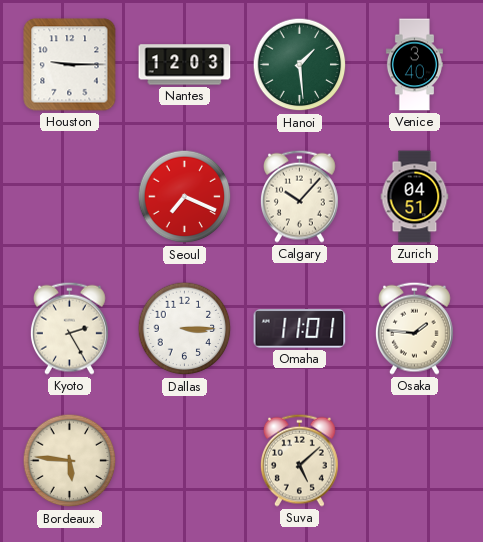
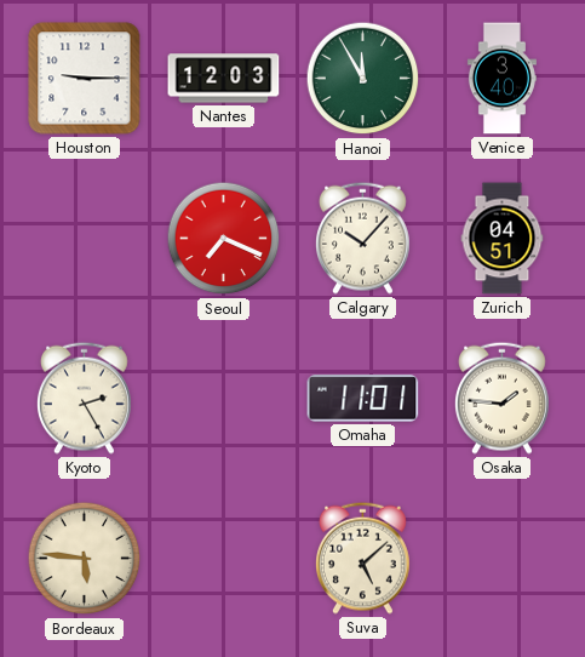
Hanoi: 1:29 -> 11:55 (363, 79)
Dallas: 3:15 -> none (185, 329)
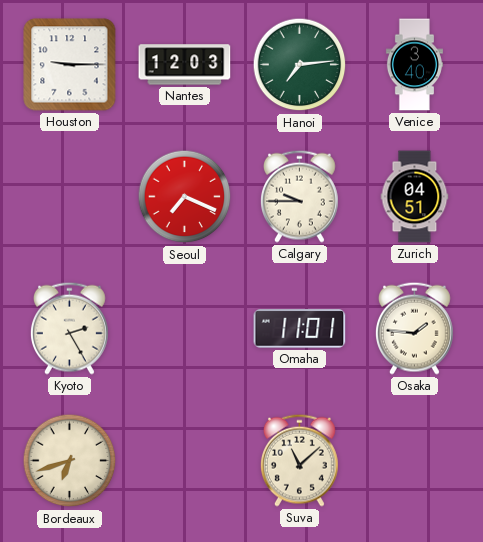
Hanoi: 11:55 -> 7:14 (300, 65)
Calgary: 10:07 -> 9:45 (299, 196)
Bordeaux: 5:46 -> 6:42 (70, 461)
Suva: 5:08 -> 11:08 (299, 460)
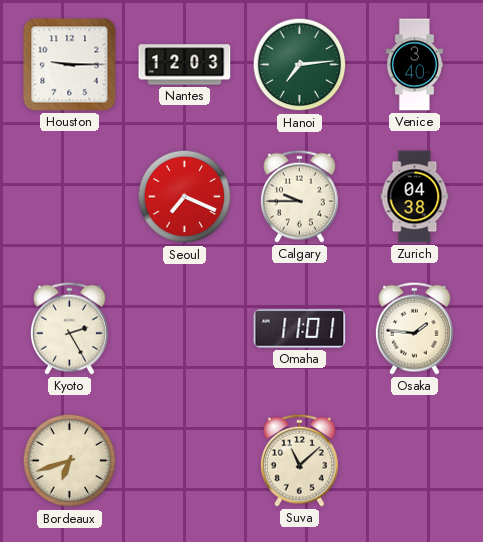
Zurich: 04:51 -> 04:38 (415, 197)
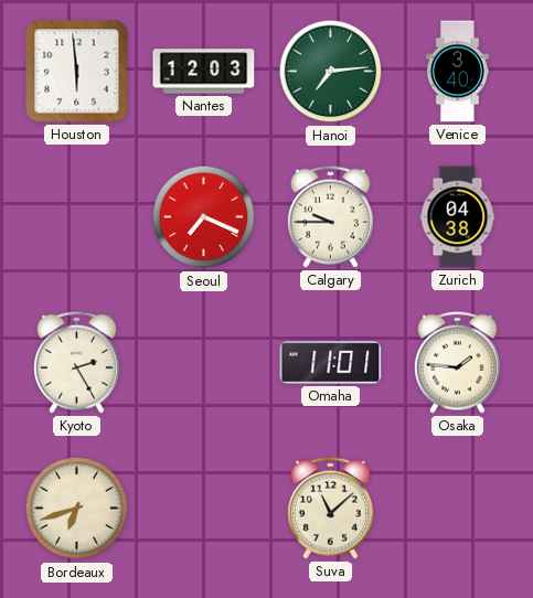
Houston: 9:15 -> 5:59 (77, 72)
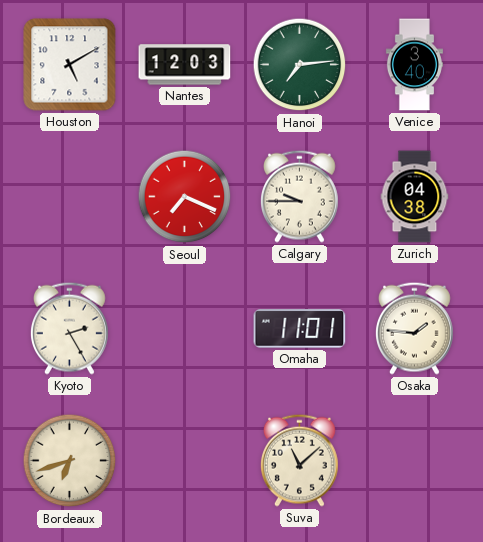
Houston: 5:59 -> 5:10 (70, 65)
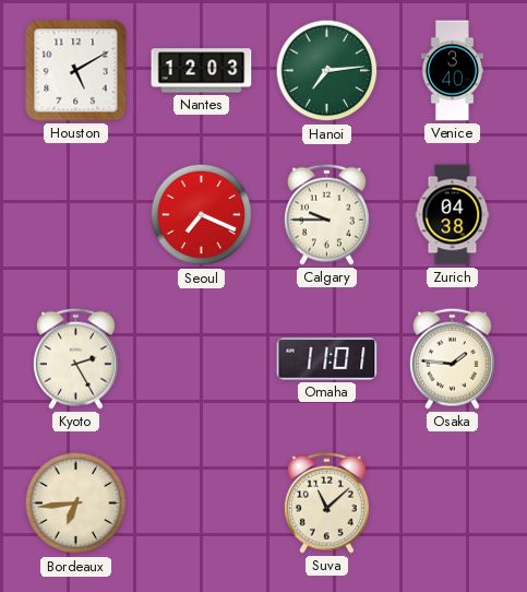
Bordeaux: 6:42 -> 6:44 (76, 504)
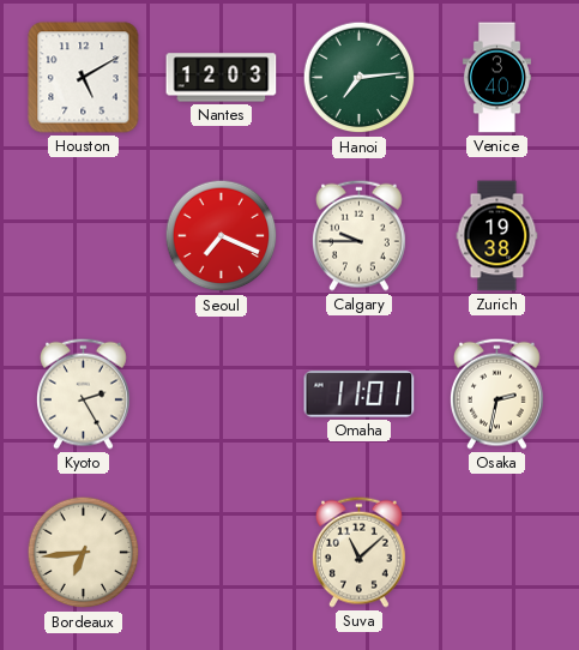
Zurich: 04:38 -> 19:38 (497, 236)
Osaka: 1:46 -> 2:32 (496, 393)
